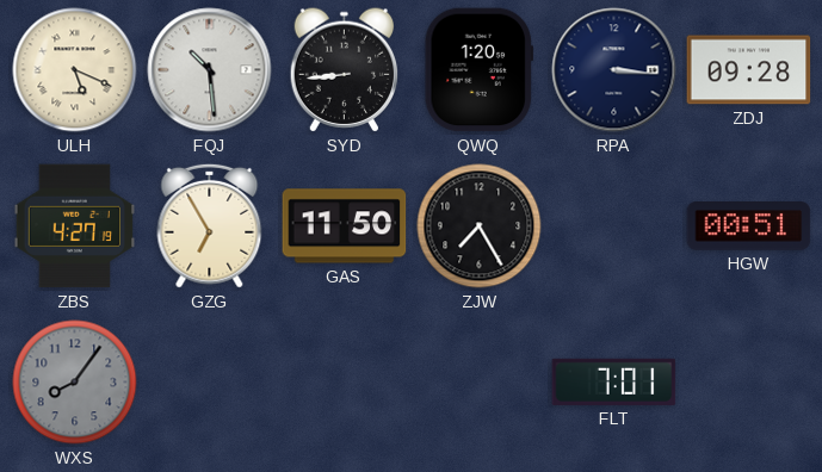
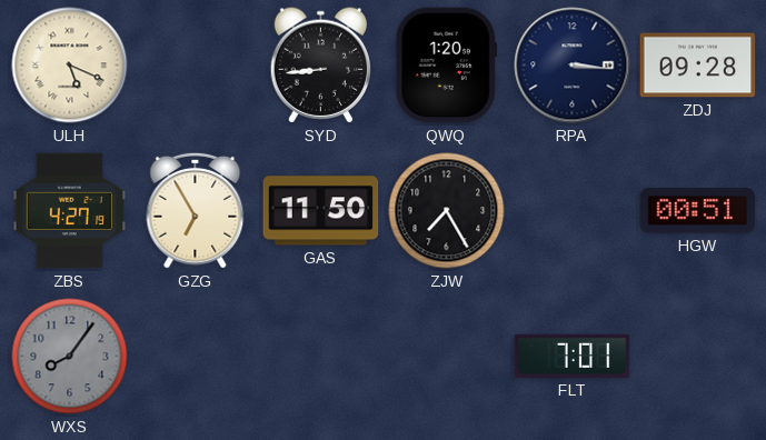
FQJ: 10:29 -> none (210, 70)
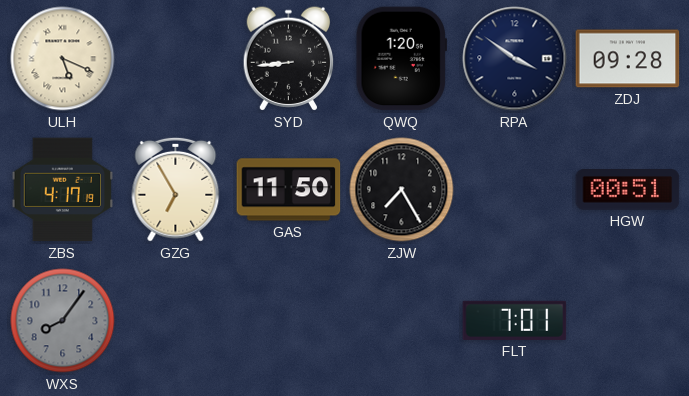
RPA: 3:16 -> 3:51 (515, 59)
ZBS: 4:27 -> 4:17 (62, 190)
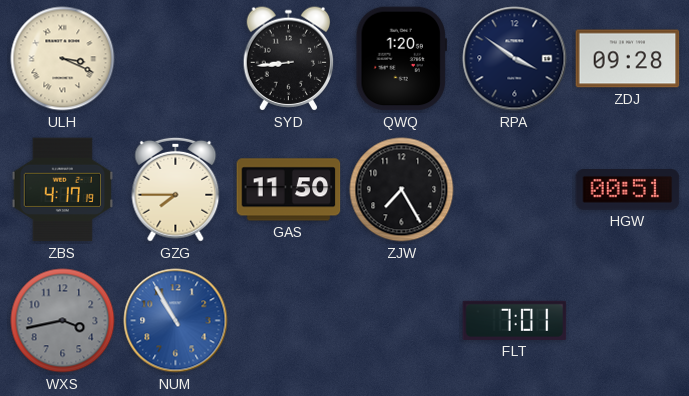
ULH: 5:19 -> 3:19 (63, 59)
GZG: 6:55 -> 7:45 (176, 189)
WXS: 8:06 -> 3:43 (63, 321)
NUM: none -> 10:55 (176, 321)
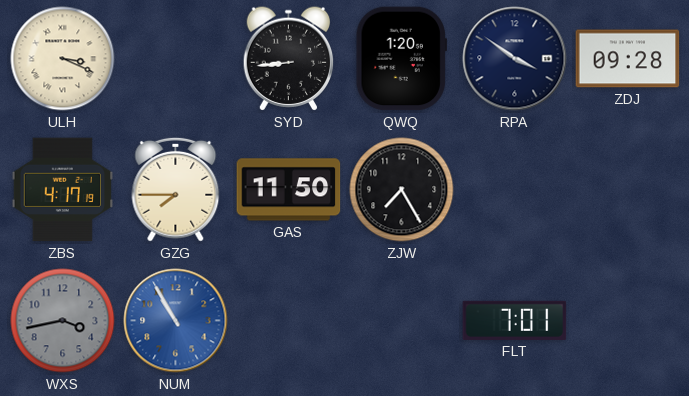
HGW: 00:51 -> none (628, 190)
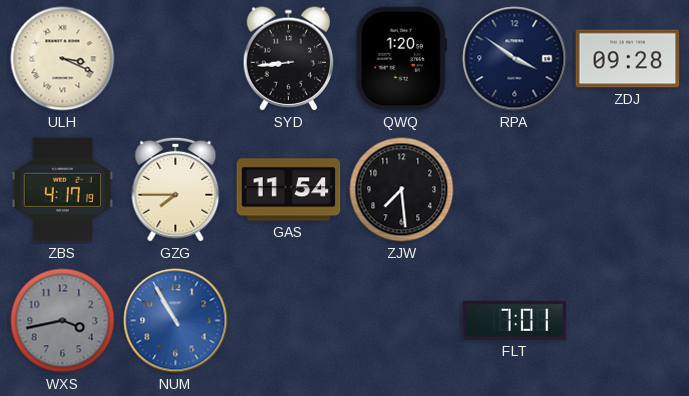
GAS: 11:50 -> 11:54 (289, 190)
ZJW: 7:25 -> 7:29 (402, 190)
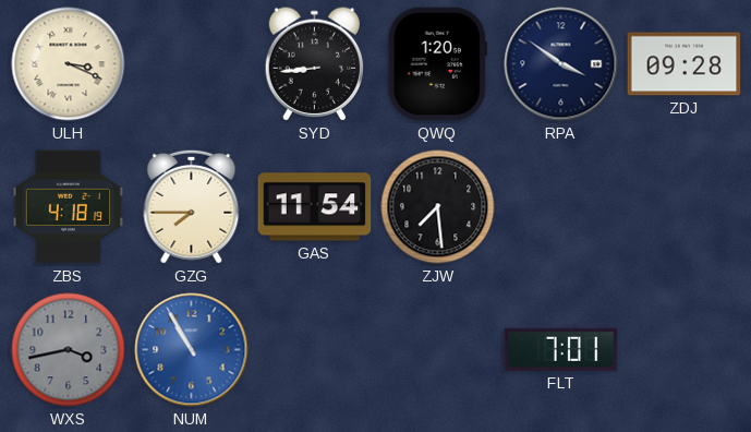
ZBS: 4:17 -> 4:18 (68, 207)
